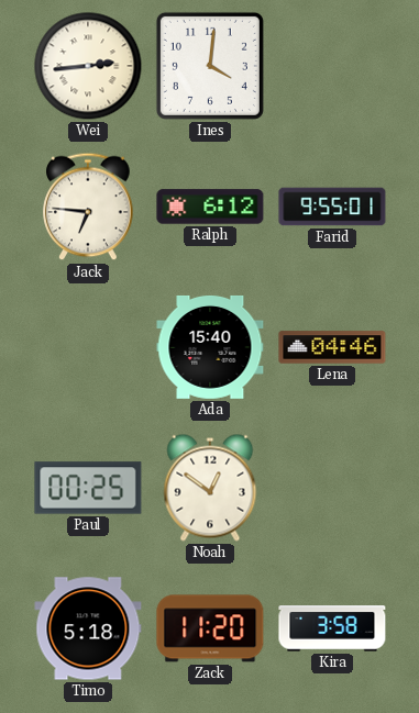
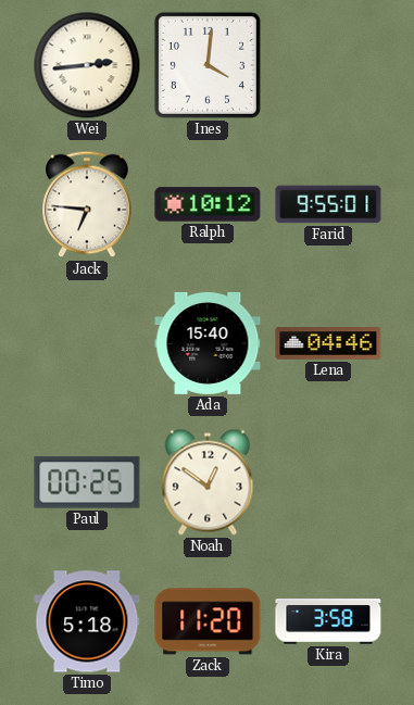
Ralph: 6:12 -> 10:12 (208, 204)
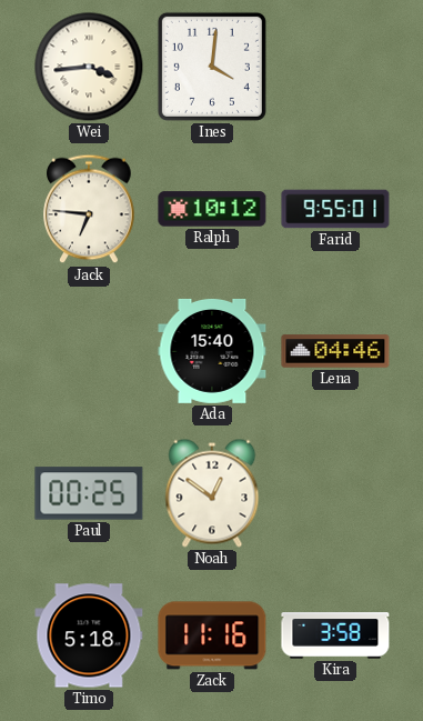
Wei: 2:44 -> 3:44 (89, 67)
Zack: 11:20 -> 11:16 (212, 635)
